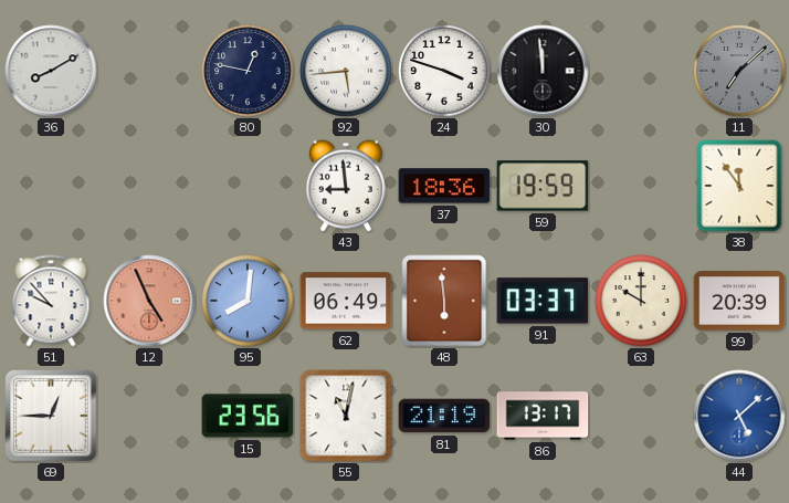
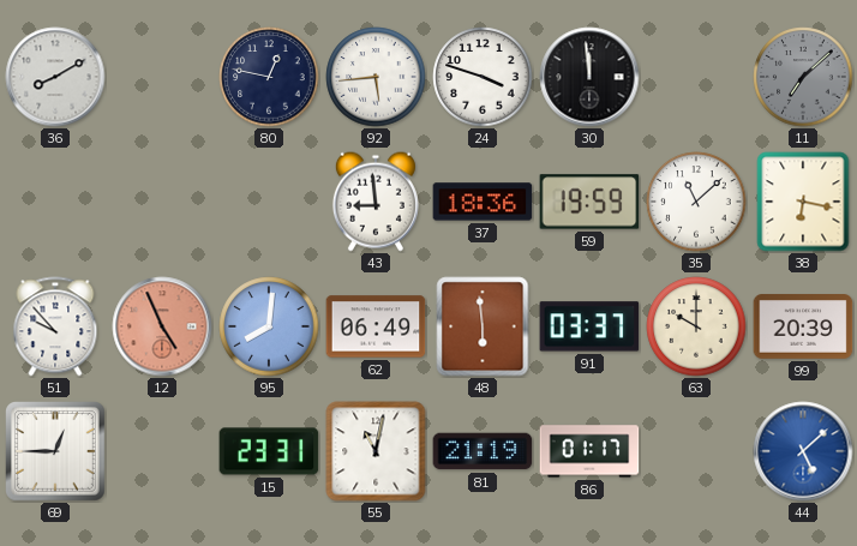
35: none -> 11:08 (696, 202)
38: 11:54 -> 6:17 (803, 202)
15: 23:56 -> 23:31 (269, 451)
86: 13:17 -> 01:17 (589, 451)
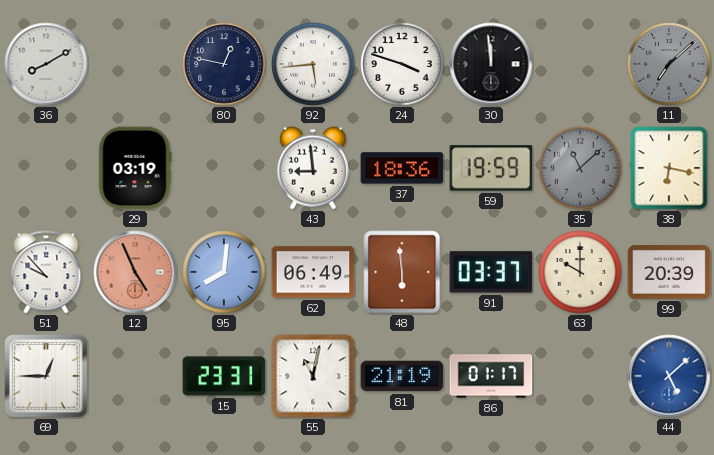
29: none -> 03:19 (135, 168)
35 dial: white -> grey (580, 168)
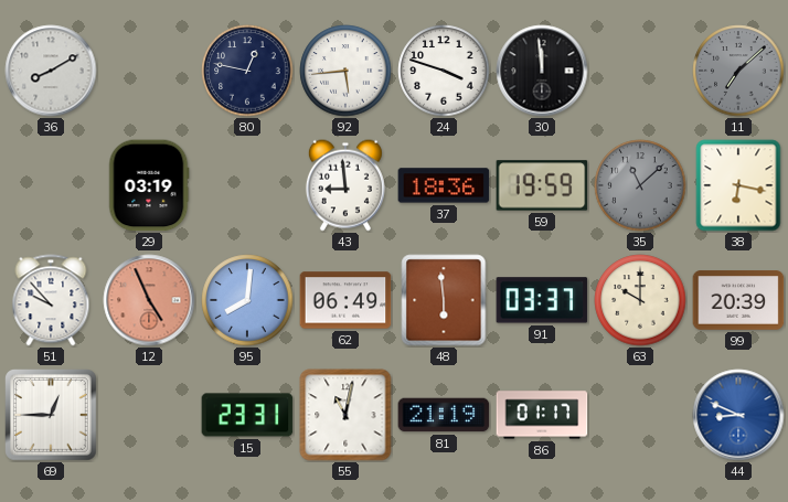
44: 5:08 -> 8:49 (738, 415)
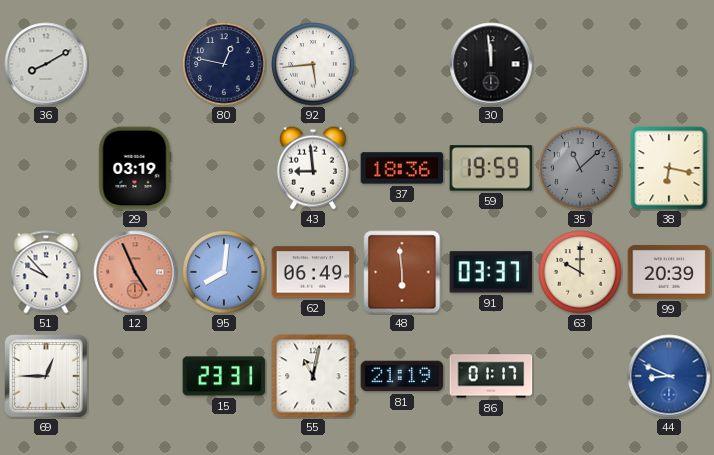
24: 3:48 -> none (444, 71)
11: 7:08 -> none (738, 71)
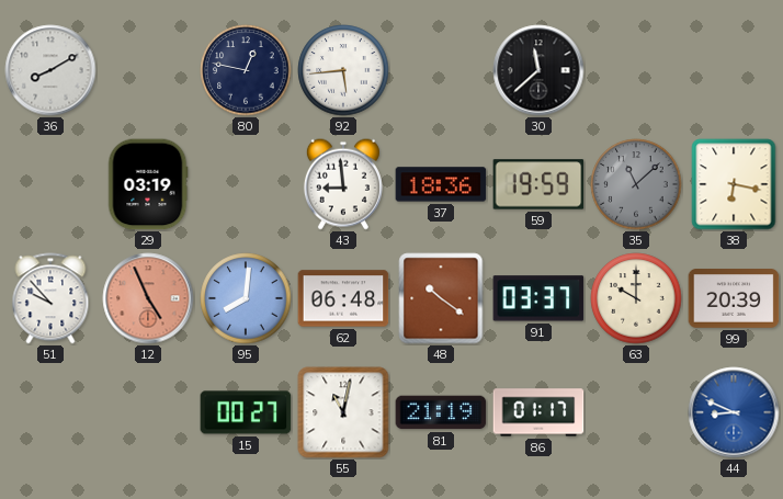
30: 11:59 -> 11:38 (538, 70)
62: 06:49 -> 06:48 (343, 298)
48: 5:59 -> 10:21 (441, 298)
69: 12:45 -> none (47, 377)
15: 23:31 -> 00:27 (246, 412)
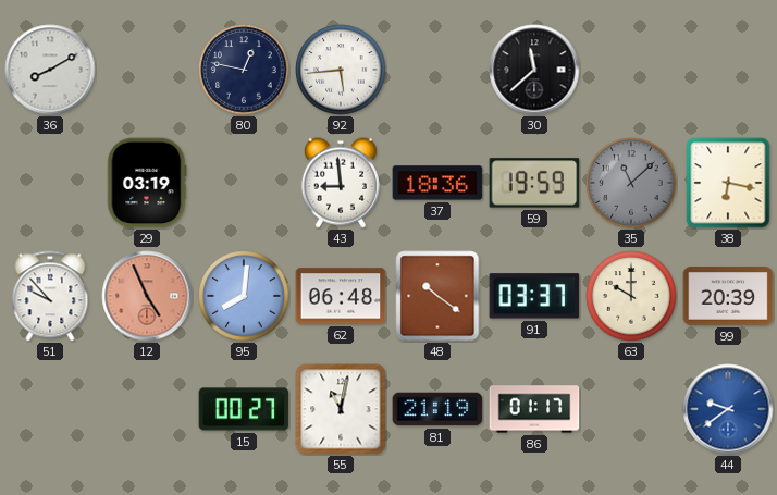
44: 8:49 -> 9:39 (728, 409)
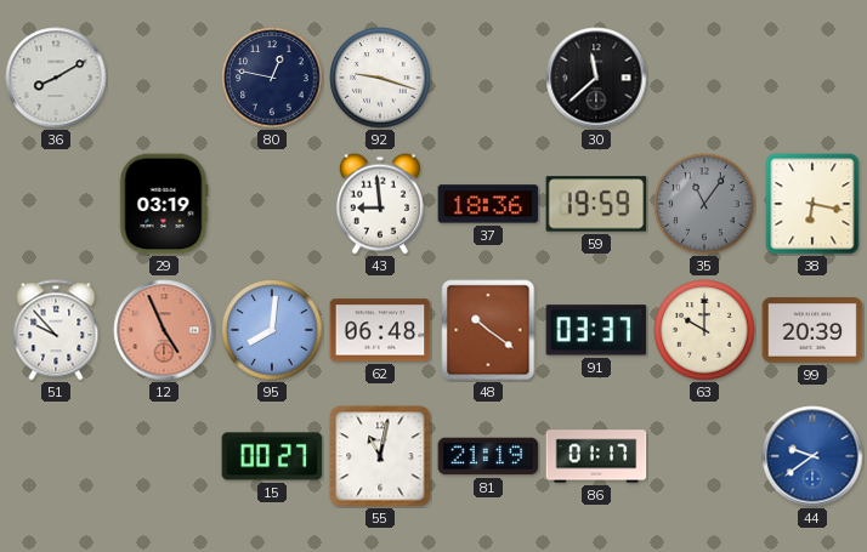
92: 5:44 -> 9:18 (380, 78)
35: 11:08 -> 11:06 (704, 204)
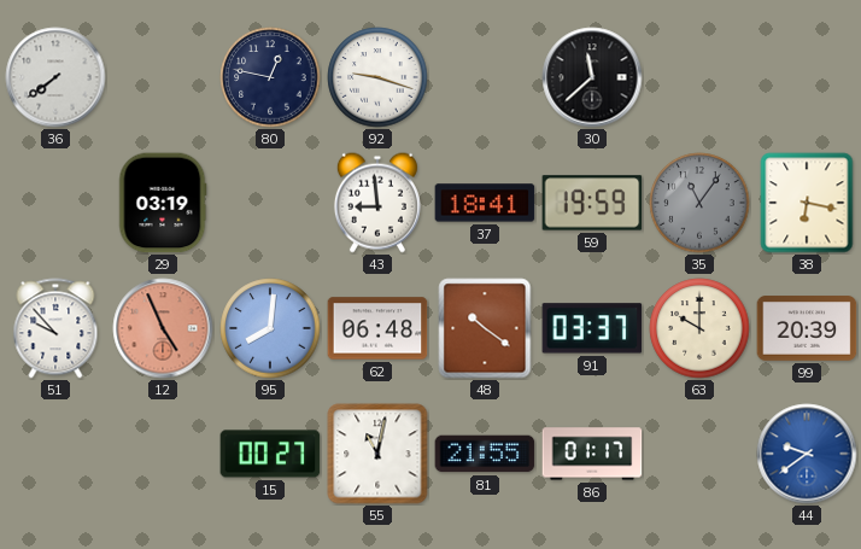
36: 8:10 -> 7:39 (55, 77)
37: 18:36 -> 18:41 (485, 203)
81: 21:19 -> 21:55 (485, 454)
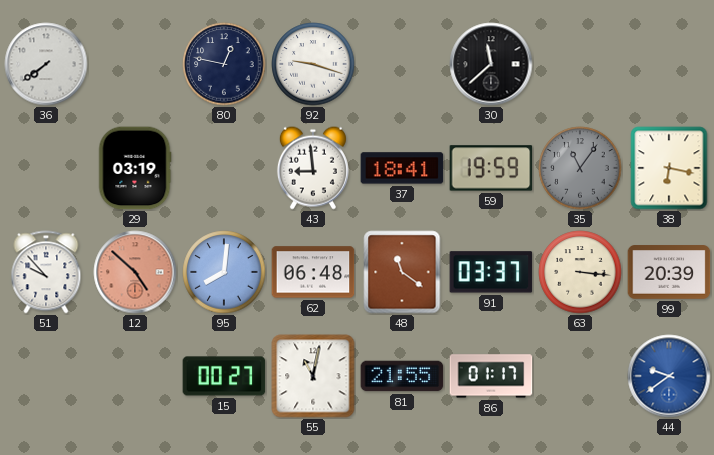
12: 4:56 -> 4:52 (135, 272)
48: 10:21 -> 11:21 (402, 272)
63: 10:00 -> 3:16 (580, 272)
